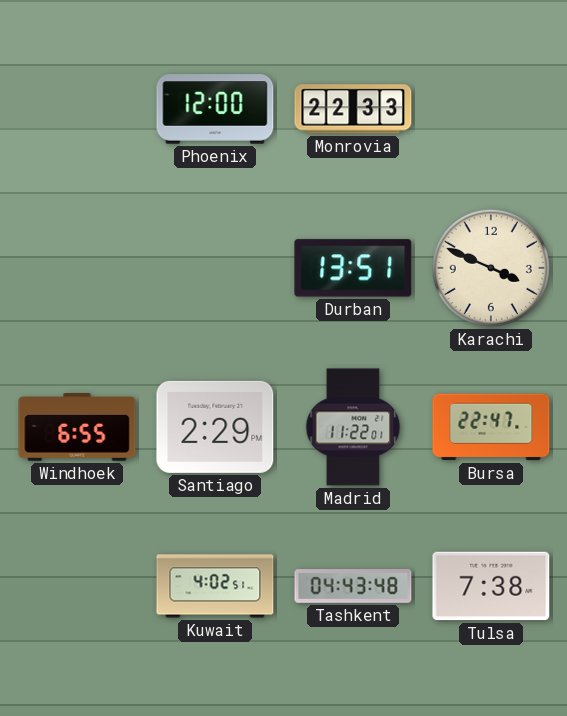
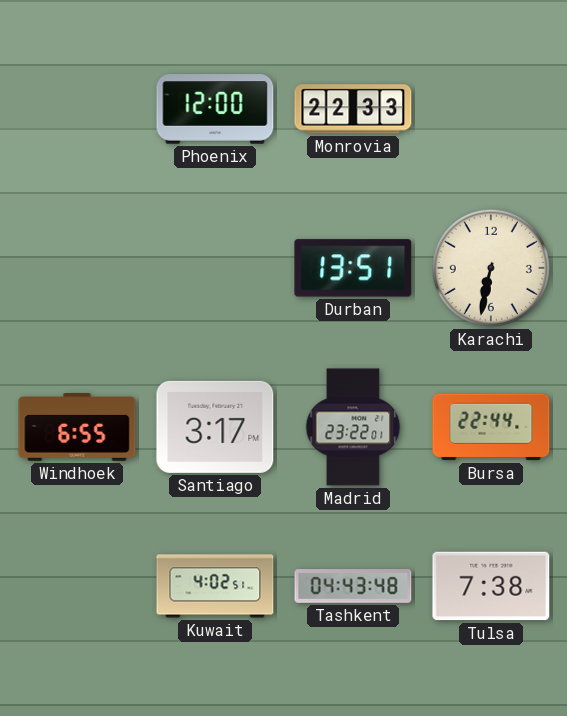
Karachi: 3:49 -> 6:32 (491, 268)
Santiago: 2:29 -> 3:17 (215, 427)
Madrid: 11:22 -> 23:22 (353, 427)
Bursa: 22:47 -> 22:44 (491, 427)
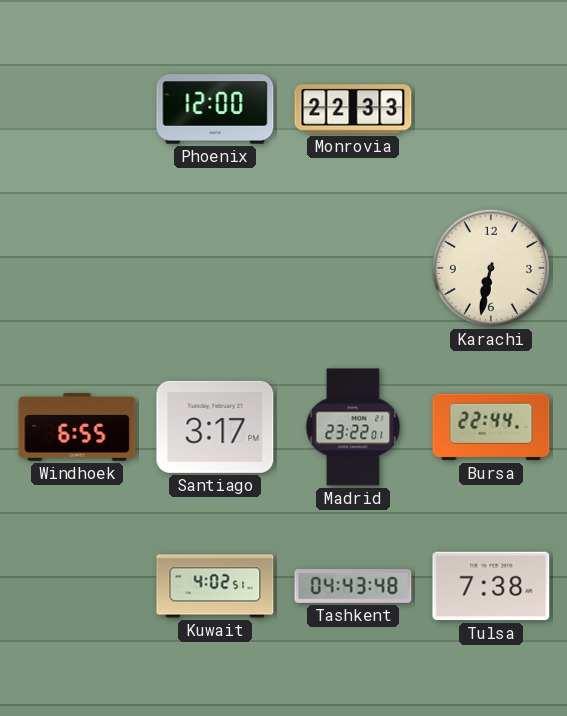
Durban: 13:51 -> none (353, 268)
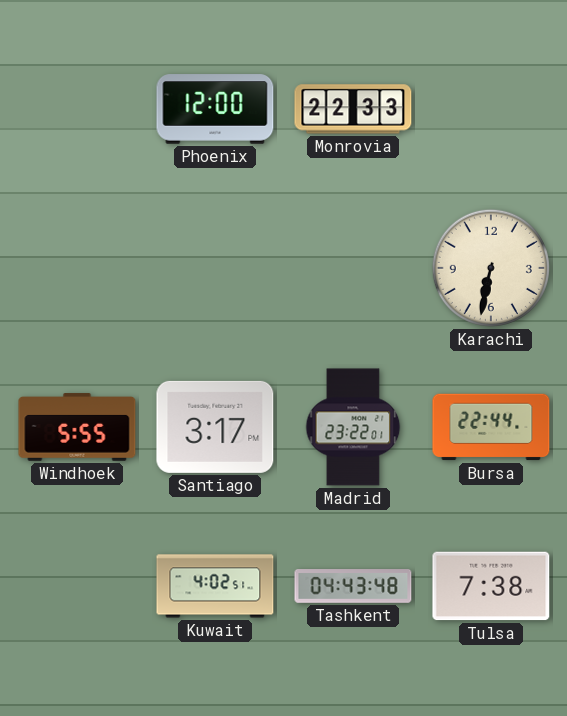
Windhoek: 6:55 -> 5:55 (77, 427)
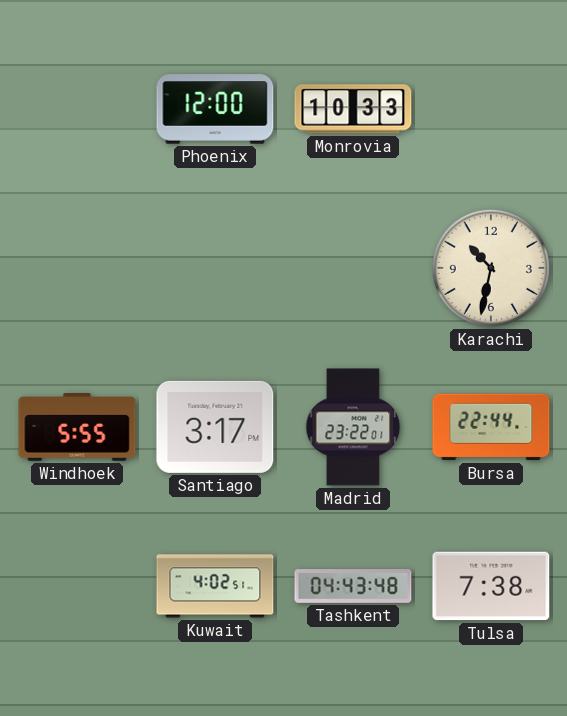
Monrovia: 22:33 -> 10:33 (353, 109)
Karachi: 6:32 -> 10:32 (491, 268)
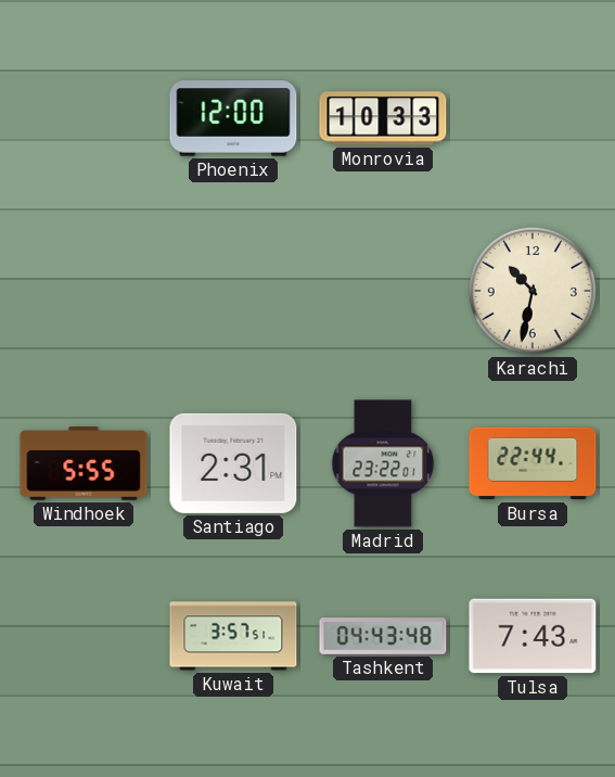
Santiago: 3:17 -> 2:31 (233, 463)
Kuwait: 4:02 -> 3:57 (233, 636)
Tulsa: 7:38 -> 7:43 (533, 636)
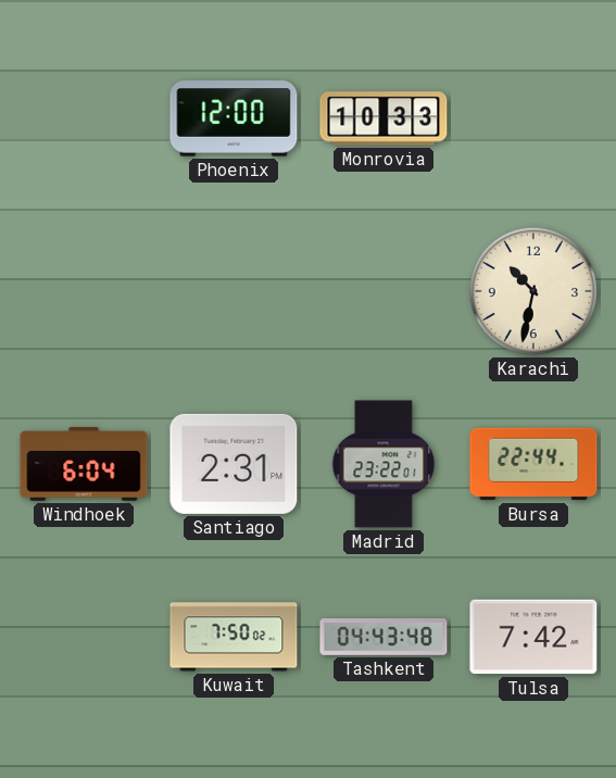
Windhoek: 5:55 -> 6:04 (84, 464)
Kuwait: 3:57 -> 7:50 (234, 637)
Tulsa: 7:43 -> 7:42 (533, 637)
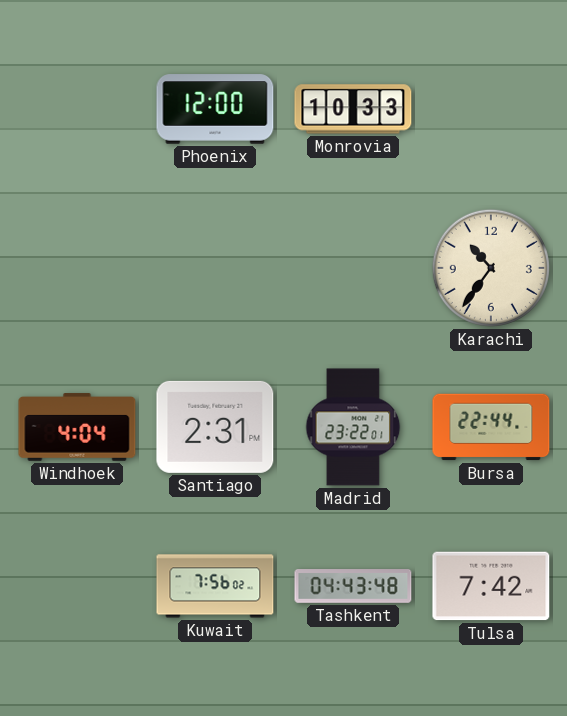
Karachi: 10:32 -> 10:36 (491, 268)
Windhoek: 6:04 -> 4:04 (77, 427)
Kuwait: 7:50 -> 7:56 (215, 586)
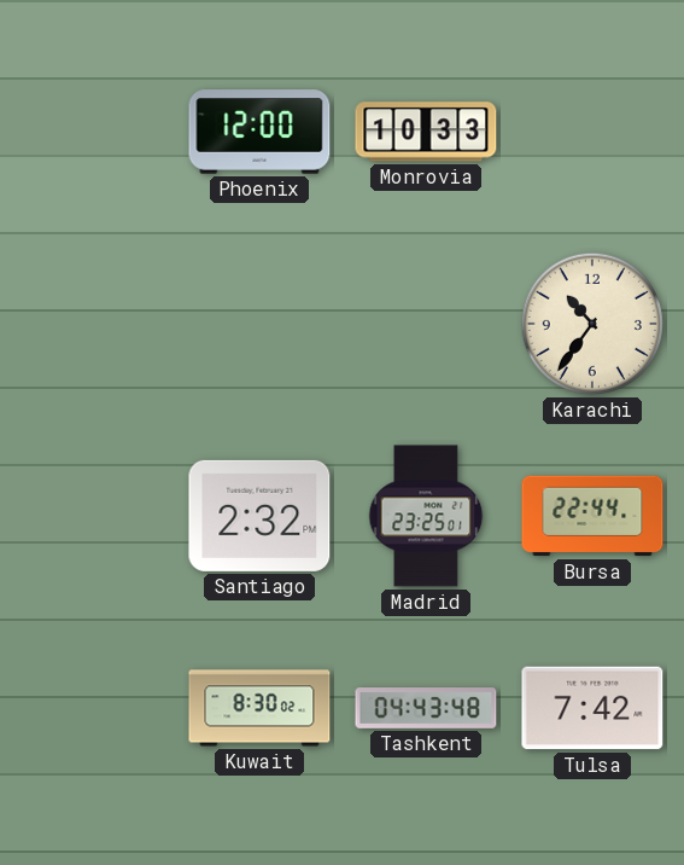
Windhoek: 4:04 -> none (77, 427)
Santiago: 2:31 -> 2:32 (259, 516)
Madrid: 23:22 -> 23:25 (426, 516)
Kuwait: 7:56 -> 8:30 (259, 708)
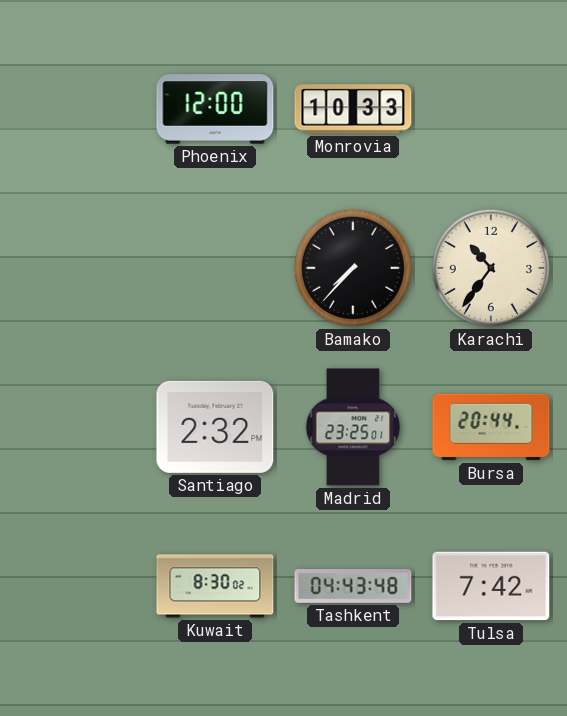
Bamako: none -> 7:37 (353, 268)
Bursa: 22:44 -> 20:44 (491, 427)
